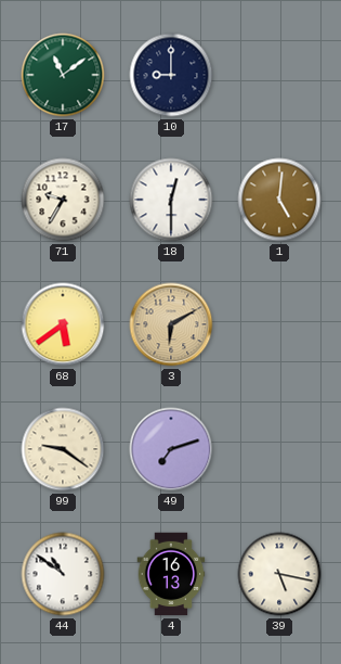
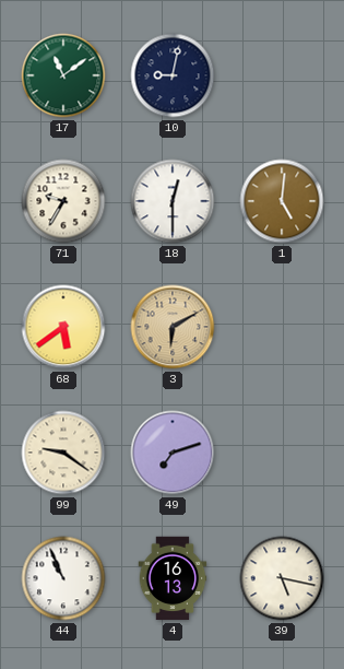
10: 9:00 -> 9:02 (173, 75)
44: 10:51 -> 10:56 (63, 578)
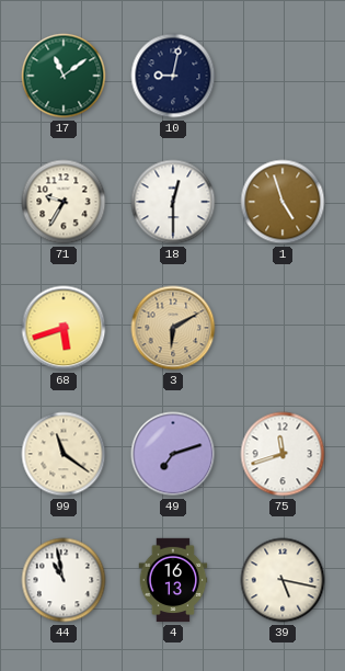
1: 5:01 -> 4:57 (283, 202)
68: 5:39 -> 5:42 (64, 328)
99: 9:21 -> 11:21 (64, 454)
75: none -> 11:42 (283, 454)
44: 10:56 -> 10:58 (64, 580)
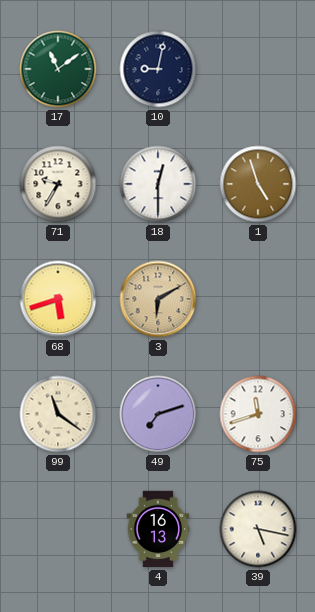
44: 10:58 -> none (64, 580)
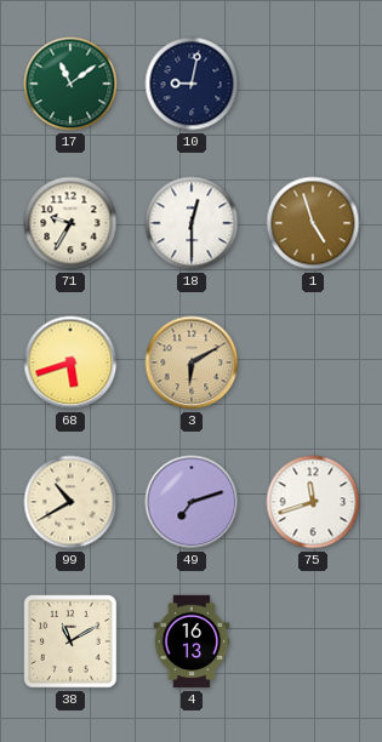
99: 11:21 -> 10:40 (70, 502)
38: none -> 11:10 (70, 641)
39: 5:17 -> none (258, 529)
